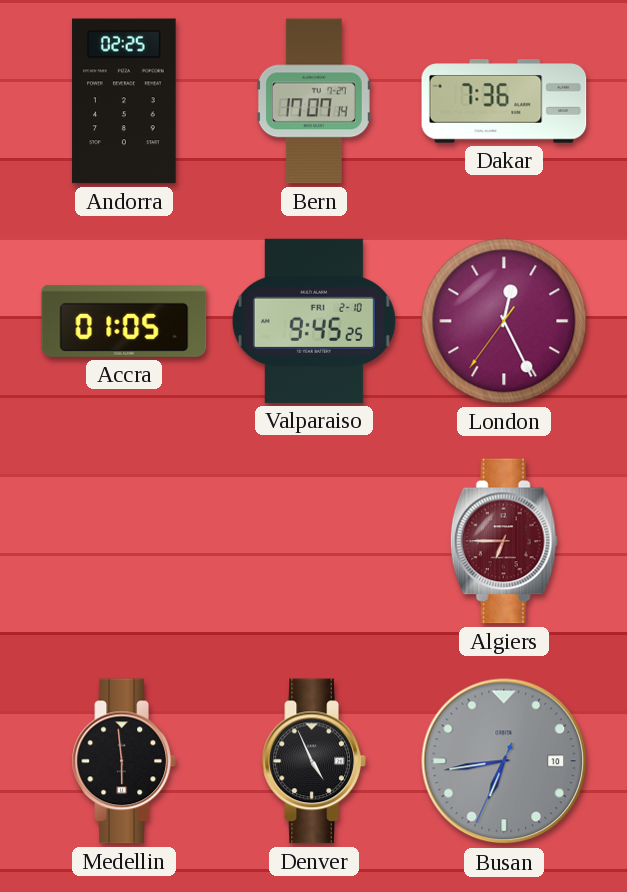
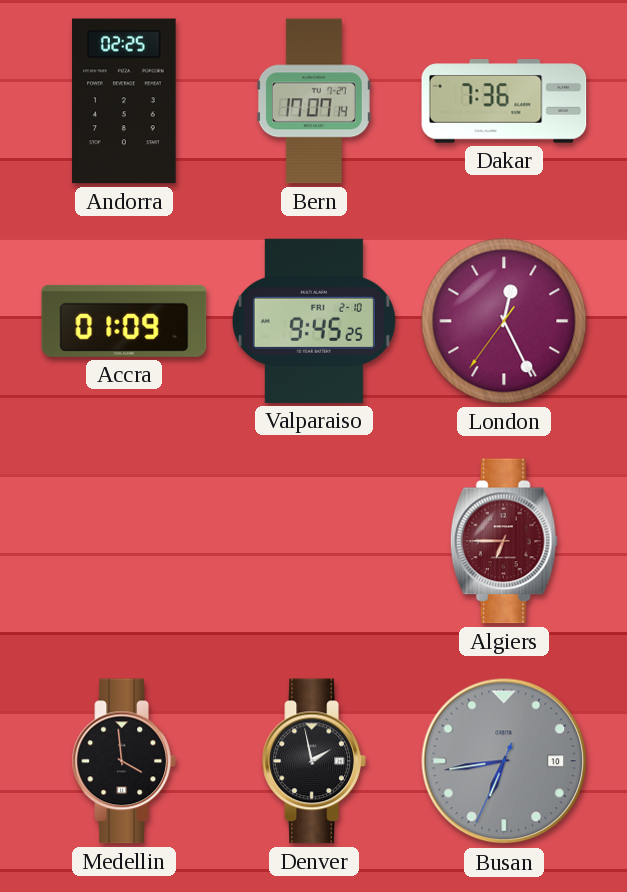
Accra: 01:05 -> 01:09 (124, 321)
Medellin: 5:59 -> 3:59 (124, 761)
Denver: 4:56 -> 1:58 (314, 761)
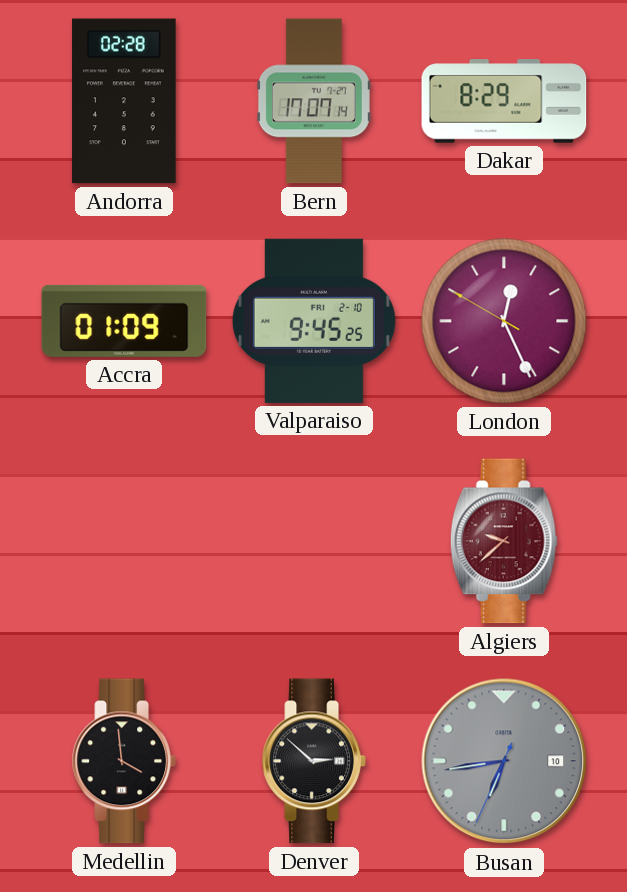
Andorra: 02:25 -> 02:28 (124, 101)
Dakar: 7:36 -> 8:29 (504, 101)
London: 12:25:36 -> 12:25:50 (504, 321)
Algiers: 6:45 -> 9:38 (504, 541)
Denver: 1:58 -> 2:52 (314, 761)
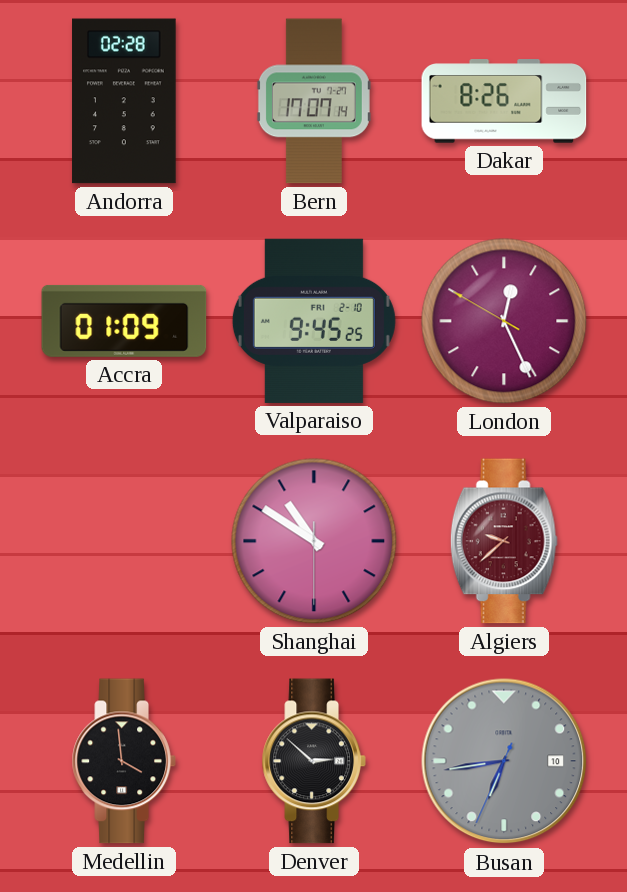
Dakar: 8:29 -> 8:26 (504, 101)
Shanghai: none -> 10:50 (314, 541)
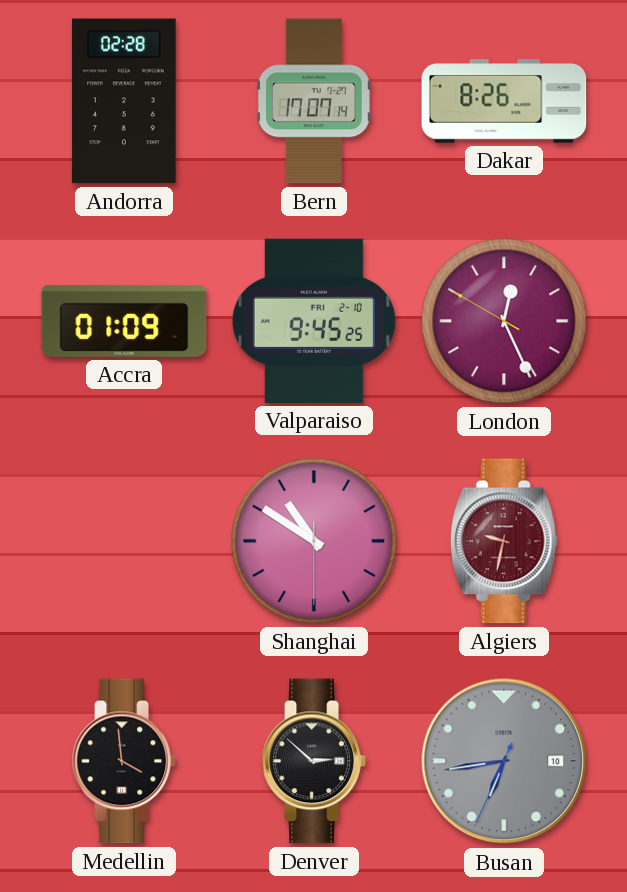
Algiers: 9:38 -> 9:32 (504, 541)
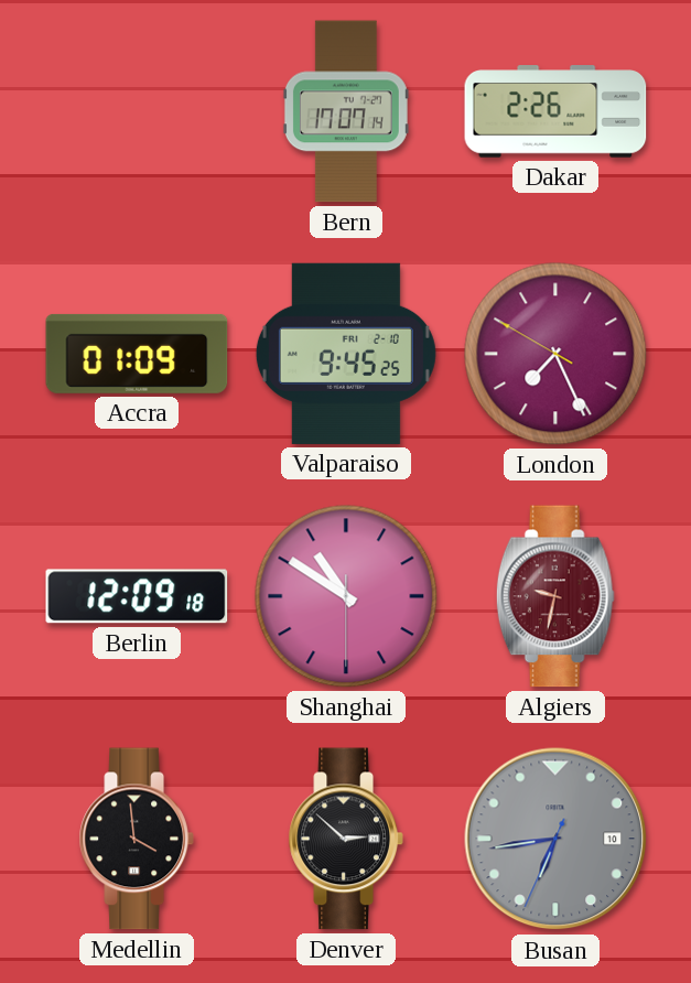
Andorra: 02:28 -> none (124, 101)
Dakar: 8:26 -> 2:26 (555, 111)
London: 12:25 -> 7:25 (555, 354)
Berlin: none -> 12:09 (137, 596)
